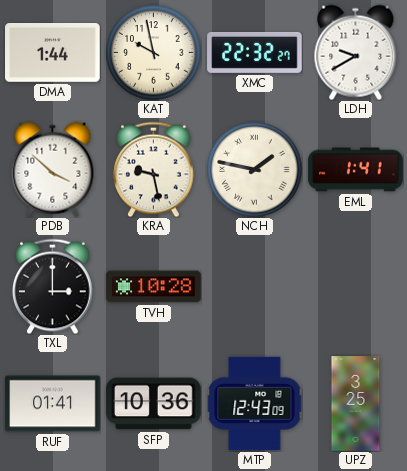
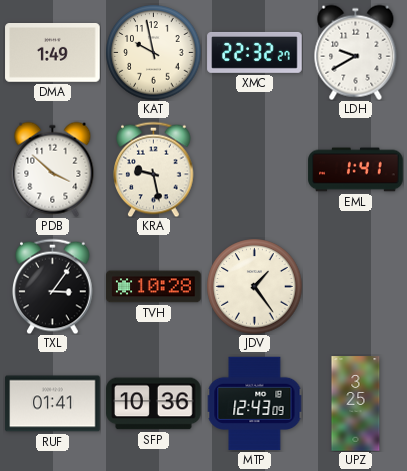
DMA: 1:44 -> 1:49 (53, 53)
NCH: 1:47 -> none (254, 169)
TXL: 3:00 -> 3:06 (53, 286)
JDV: none -> 1:24 (254, 286)
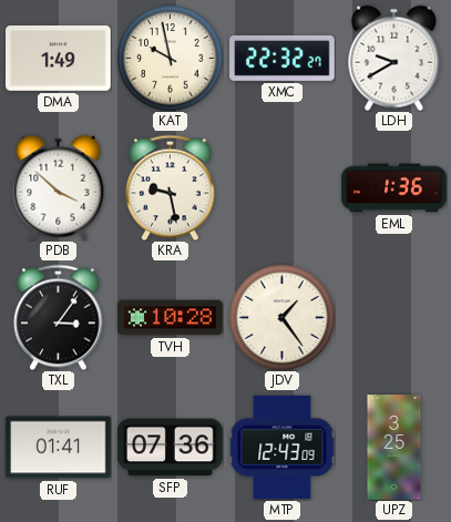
EML: 1:41 -> 1:36 (394, 188)
SFP: 10:36 -> 07:36 (171, 448)
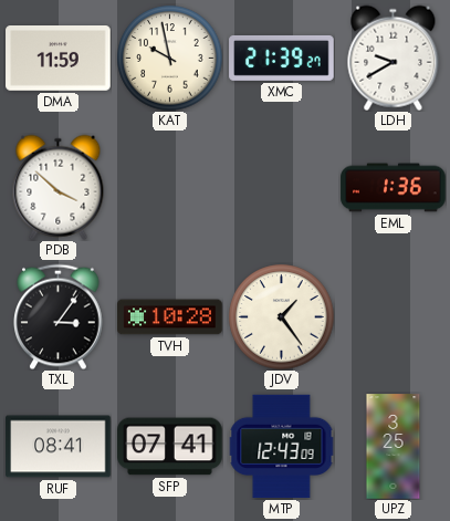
DMA: 1:49 -> 11:59 (59, 59)
XMC: 22:32 -> 21:39 (282, 58)
KRA: 9:28 -> none (171, 187)
RUF: 01:41 -> 08:41 (59, 447)
SFP: 07:36 -> 07:41 (170, 447)
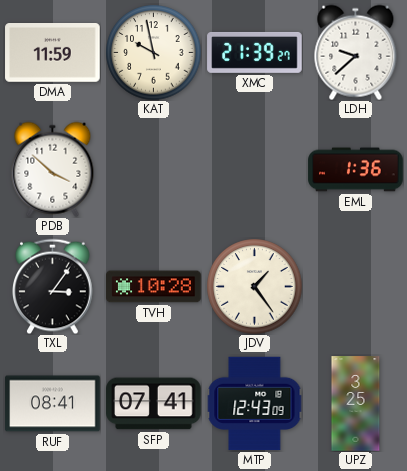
LDH: 9:40 -> 9:38 (356, 52)
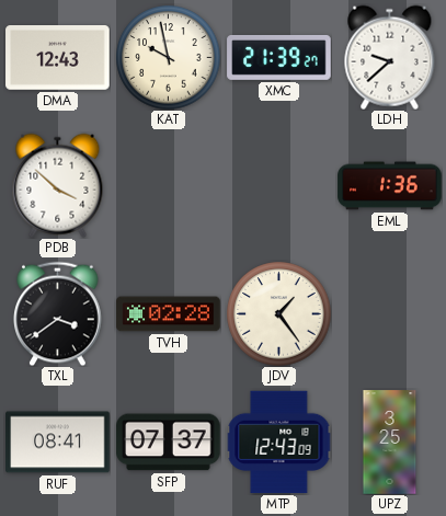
DMA: 11:59 -> 12:43 (58, 58)
TXL: 3:06 -> 3:39 (58, 313)
TVH: 10:28 -> 02:28 (169, 314)
SFP: 07:41 -> 07:37 (169, 443)
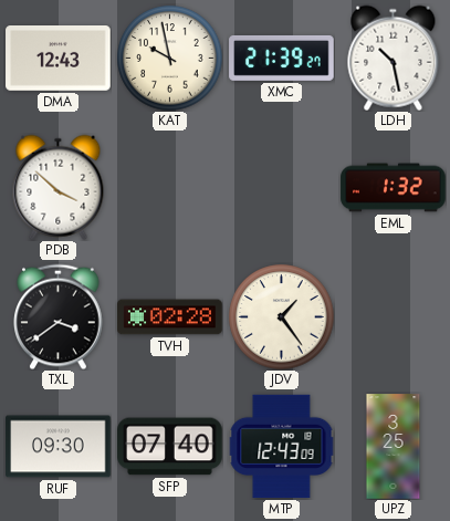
LDH: 9:38 -> 10:28 (394, 58)
EML: 1:36 -> 1:32 (394, 188)
RUF: 08:41 -> 09:30 (59, 447)
SFP: 07:37 -> 07:40 (170, 447)
